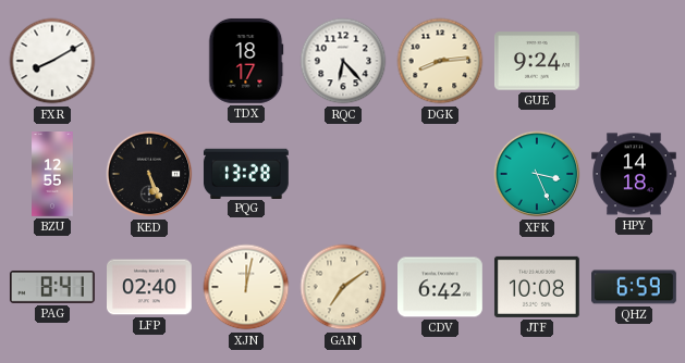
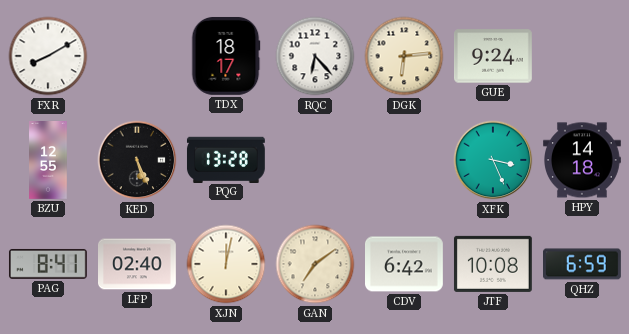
DGK: 8:14 -> 6:14 (404, 56)
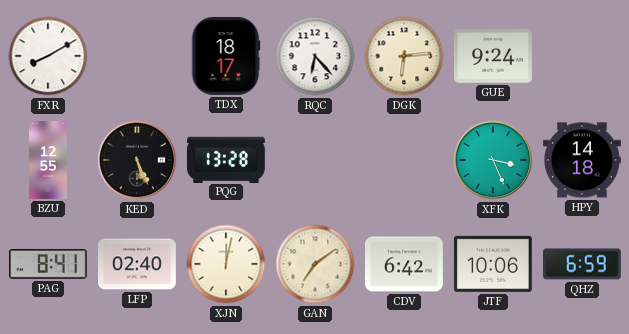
JTF: 10:08 -> 10:06 (493, 264)
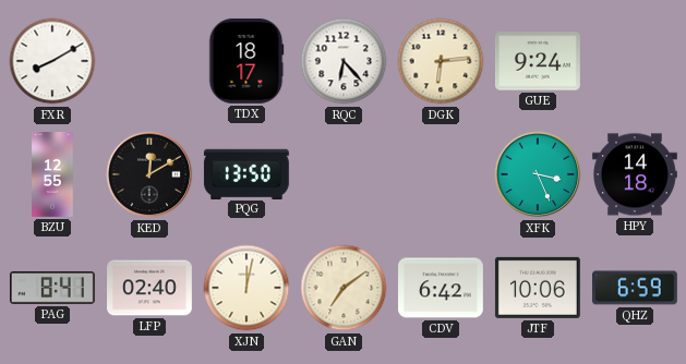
KED: 5:26 -> 12:10 (149, 174)
PQG: 13:28 -> 13:50 (246, 173)
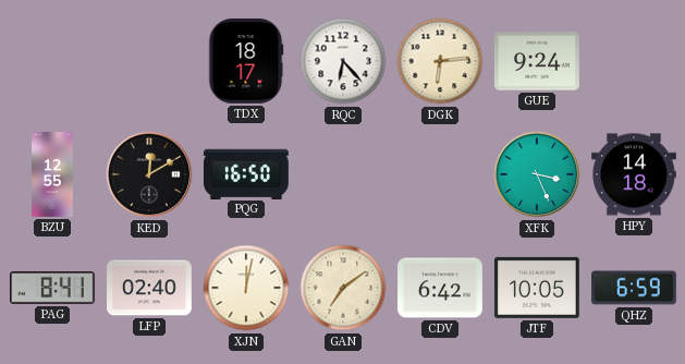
FXR: 8:10 -> none (52, 61)
PQG: 13:50 -> 16:50 (246, 173)
JTF: 10:06 -> 10:05 (537, 288)
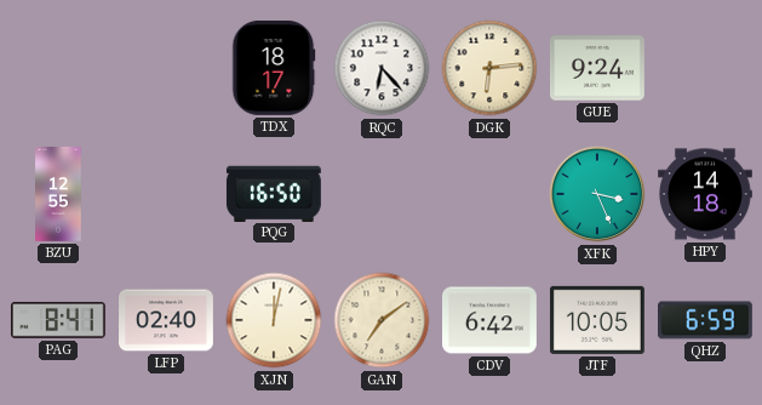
KED: 12:10 -> none (149, 174)
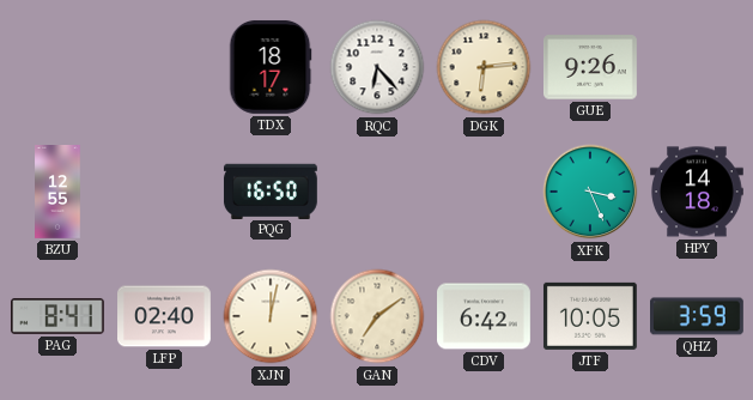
GUE: 9:24 -> 9:26 (591, 67)
QHZ: 6:59 -> 3:59 (698, 316)
